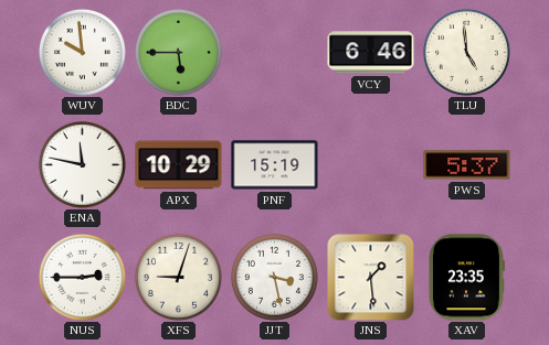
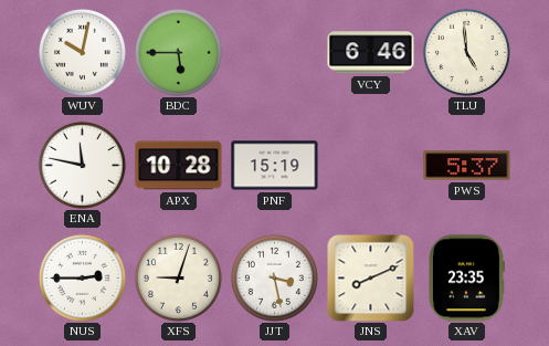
WUV: 9:59 -> 10:02 (82, 52)
APX: 10:29 -> 10:28 (179, 166)
JNS: 1:29 -> 8:11 (370, 277)
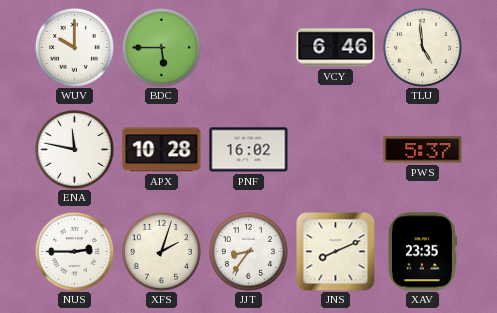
WUV: 10:02 -> 10:00 (74, 47)
PNF: 15:19 -> 16:02 (249, 150)
XFS: 9:03 -> 2:03 (161, 251)
JJT: 3:28 -> 8:36 (248, 251)
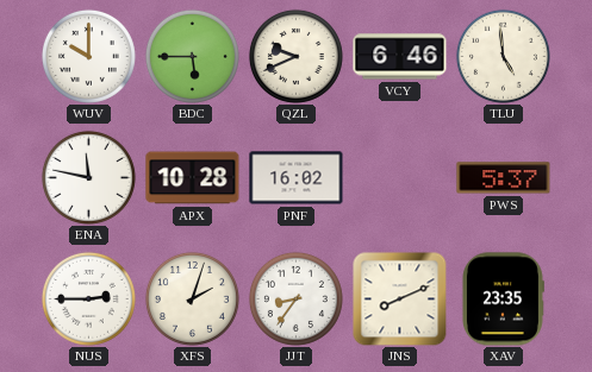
QZL: none -> 9:41 (295, 56)
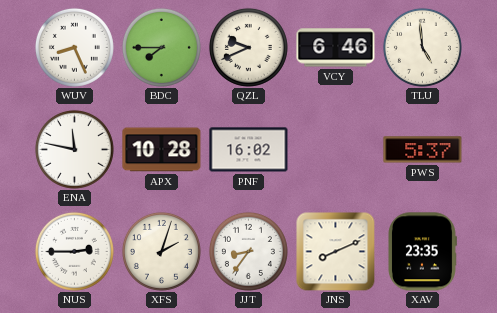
WUV: 10:00 -> 8:26 (74, 47)
BDC: 5:45 -> 7:45 (161, 47)
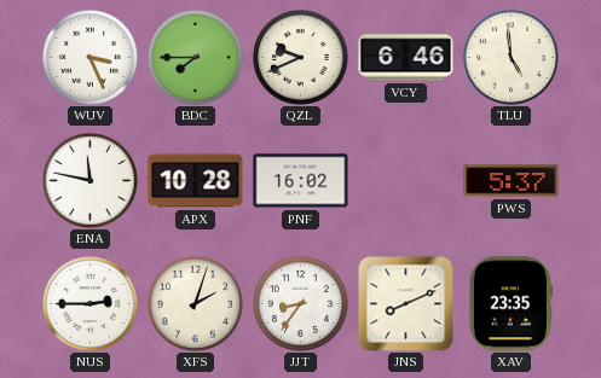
WUV: 8:26 -> 3:26 (89, 57)
